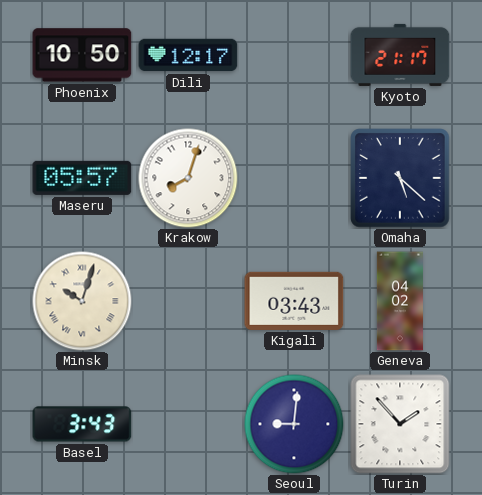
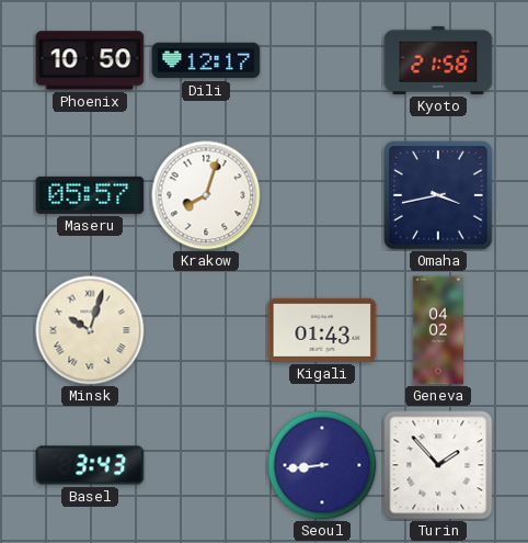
Kyoto: 21:17 -> 21:58 (438, 60)
Omaha: 5:22 -> 3:43 (438, 195)
Kigali: 03:43 -> 01:43 (322, 330)
Seoul: 9:01 -> 8:44 (322, 465)
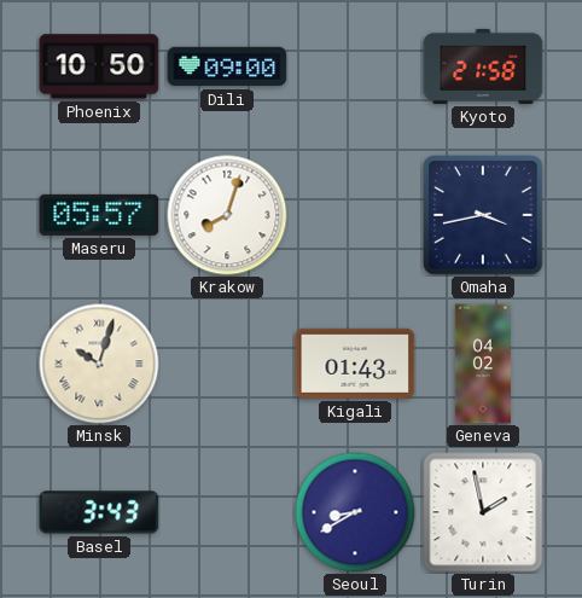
Dili: 12:17 -> 09:00 (227, 66)
Seoul: 8:44 -> 8:40 (355, 512)
Turin: 1:53 -> 1:58 (483, 512)
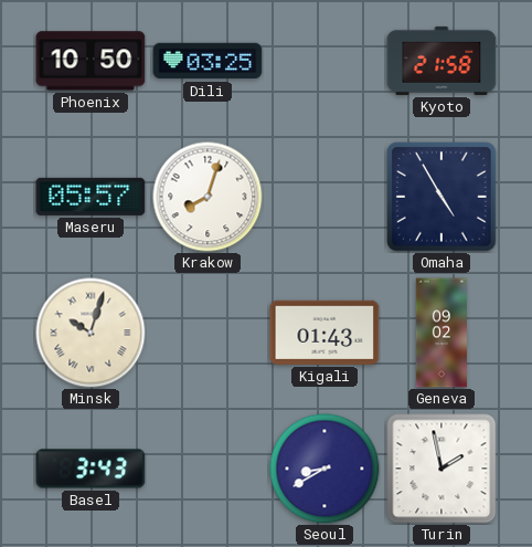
Dili: 09:00 -> 03:25 (208, 61)
Omaha: 3:43 -> 4:55 (441, 197)
Geneva: 04:02 -> 09:02 (441, 333)
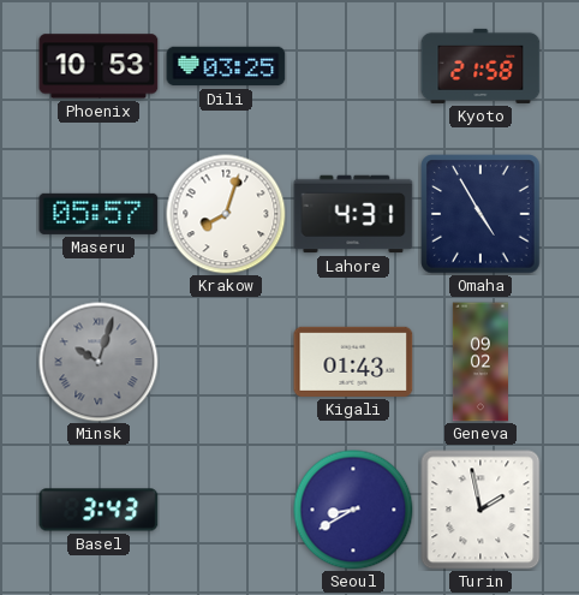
Phoenix: 10:50 -> 10:53 (99, 66)
Lahore: none -> 4:31 (353, 214)
Minsk dial: cream -> grey (99, 362)
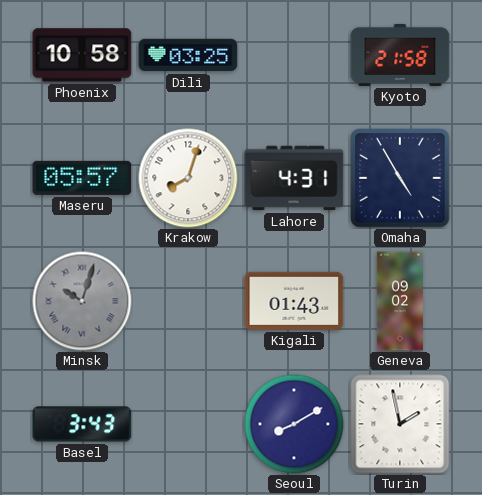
Phoenix: 10:53 -> 10:58 (82, 55)
Seoul: 8:40 -> 8:10 (294, 424)
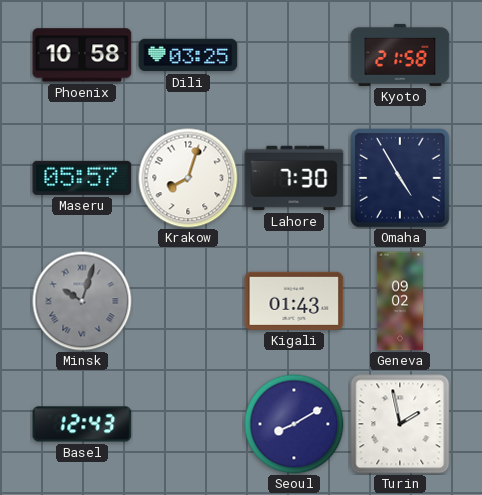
Lahore: 4:31 -> 7:30 (294, 178)
Basel: 3:43 -> 12:43 (82, 424)
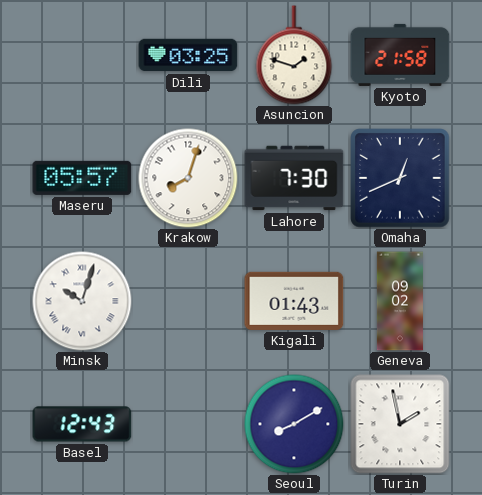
Phoenix: 10:58 -> none (82, 55)
Asuncion: none -> 1:48 (294, 55)
Omaha: 4:55 -> 12:41 (400, 178)
Minsk dial: grey -> white (82, 301)
